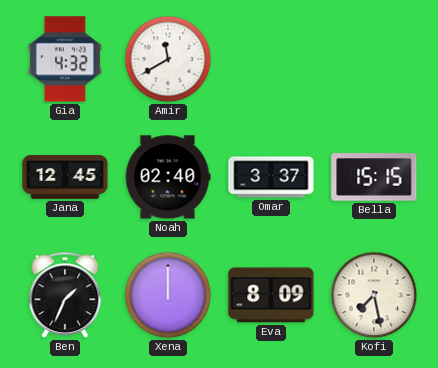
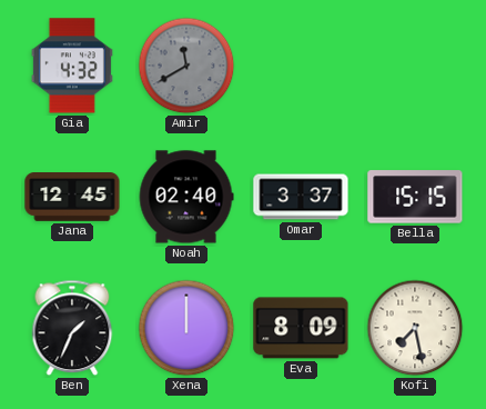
Amir dial: white -> grey (186, 66)
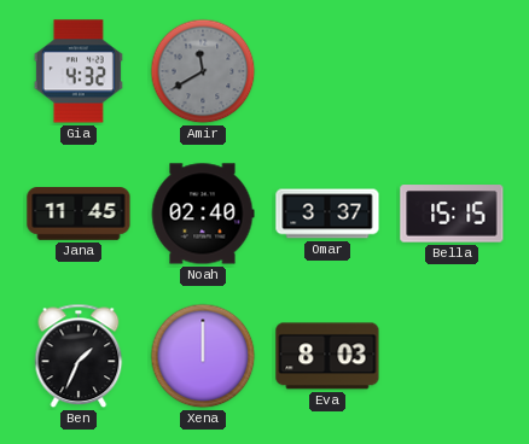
Jana: 12:45 -> 11:45 (79, 215)
Eva: 8:09 -> 8:03 (327, 356)
Kofi: 7:28 -> none (415, 328)
